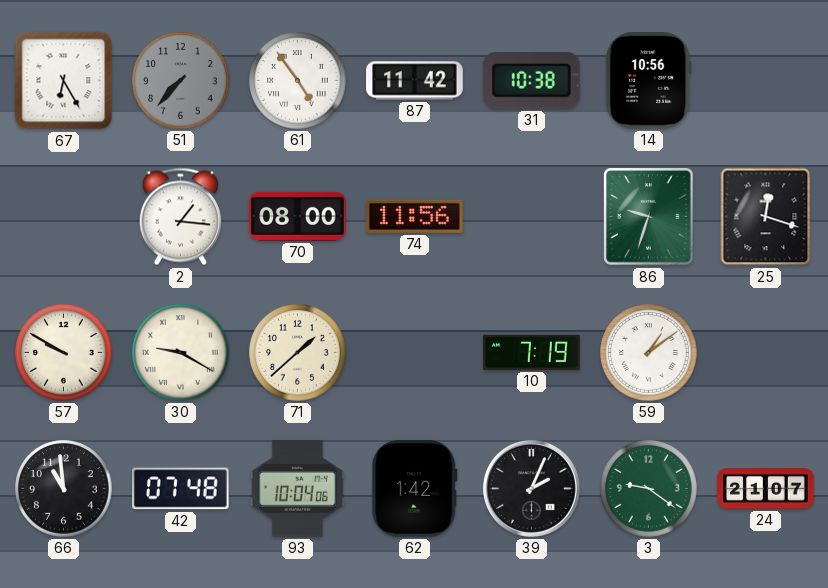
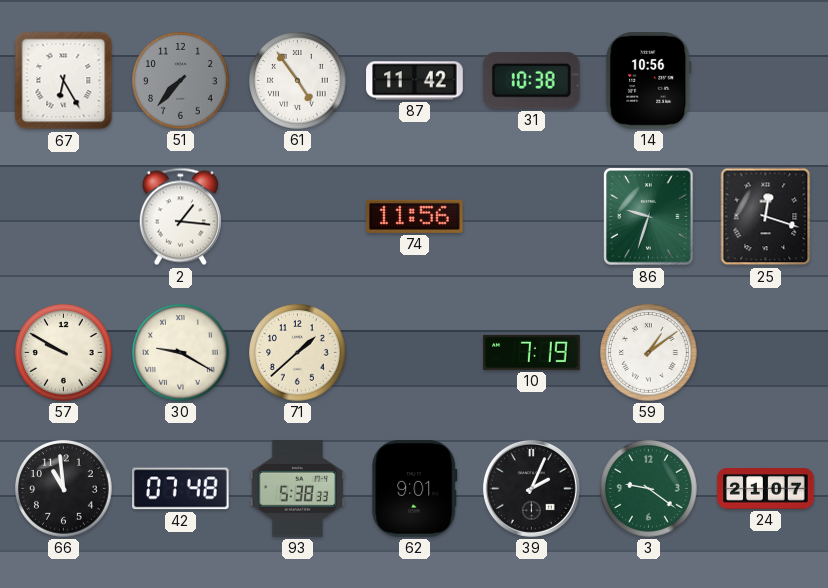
70: 08:00 -> none (298, 216)
93: 10:04 -> 5:38 (297, 489)
62: 1:42 -> 9:01 (415, 489)
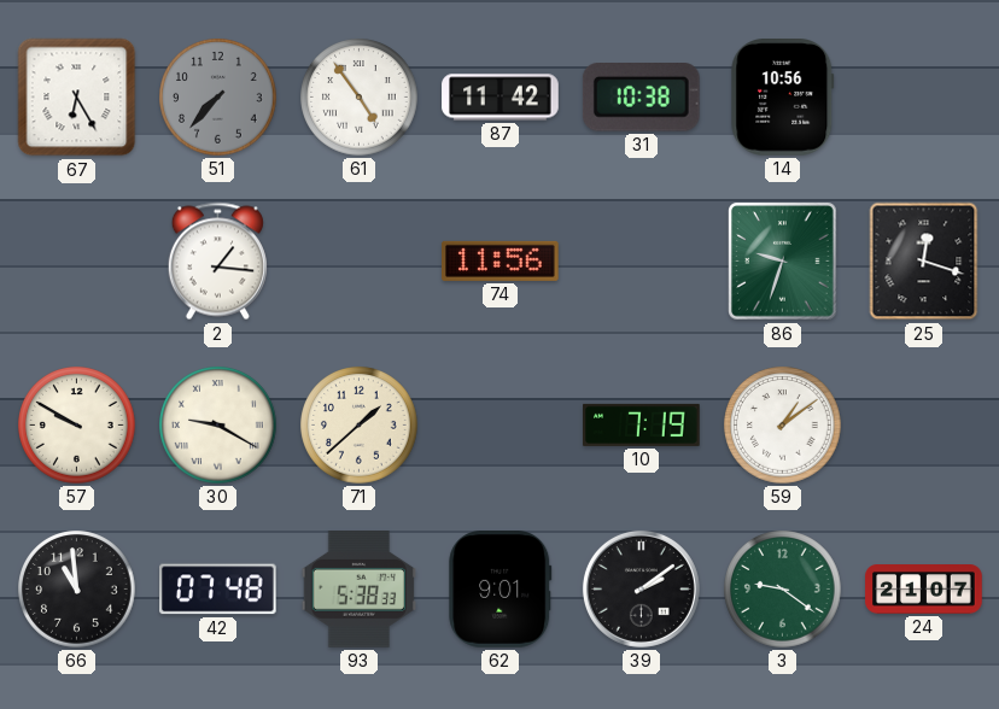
39: 2:04 -> 2:09 (641, 588)
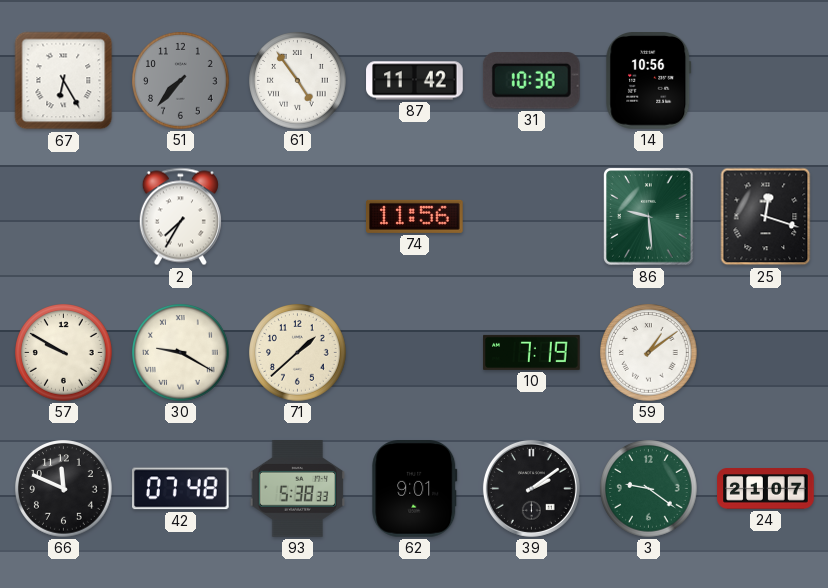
2: 1:16 -> 7:35 (180, 217)
86: 9:33 -> 9:29 (649, 217)
66: 10:59 -> 11:49 (64, 489)
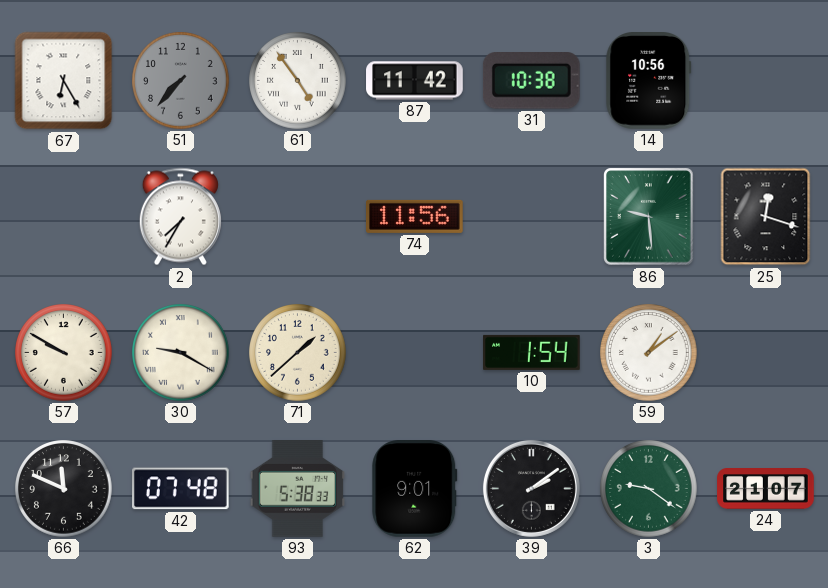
10: 7:19 -> 1:54 (532, 352)
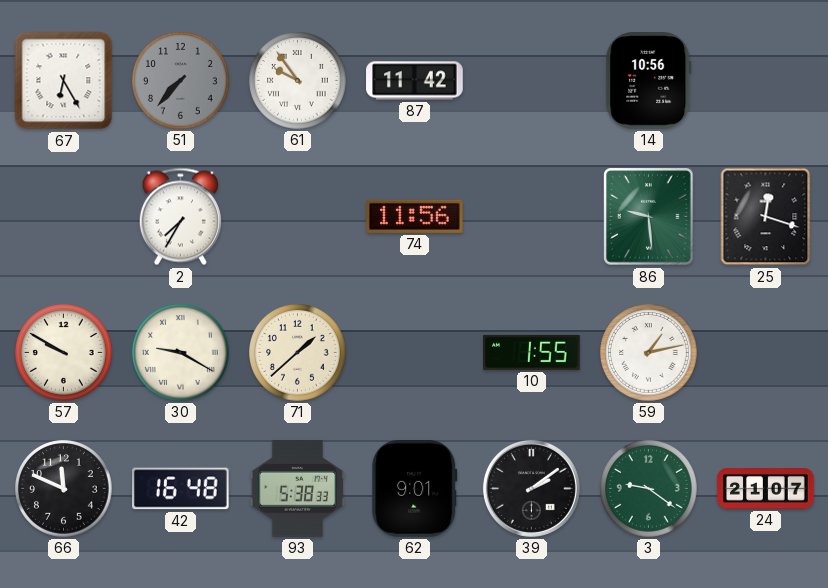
61: 4:54 -> 9:54 (298, 81)
31: 10:38 -> none (531, 81)
10: 1:54 -> 1:55 (532, 352)
59: 1:09 -> 1:13 (649, 353)
42: 07:48 -> 16:48 (181, 489)
